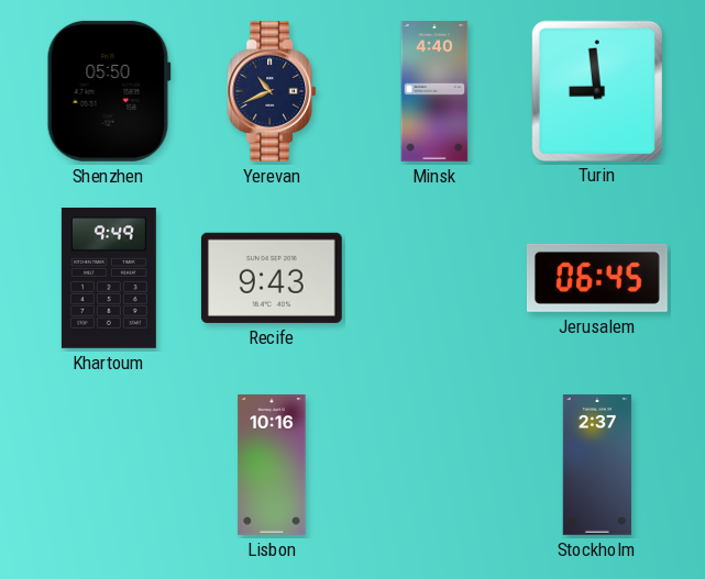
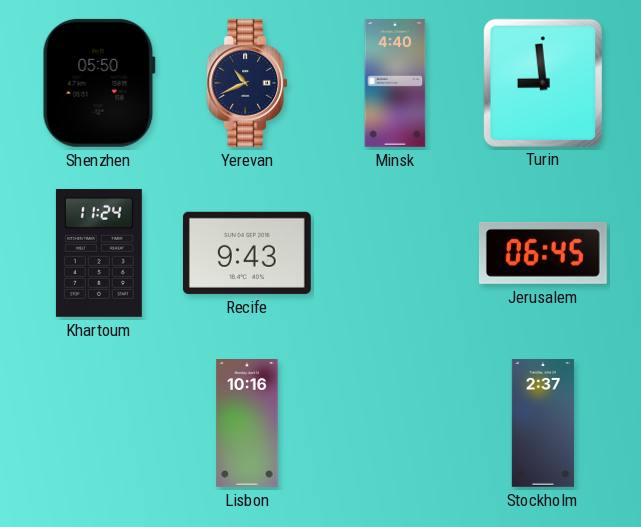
Khartoum: 9:49 -> 11:24 (99, 253)
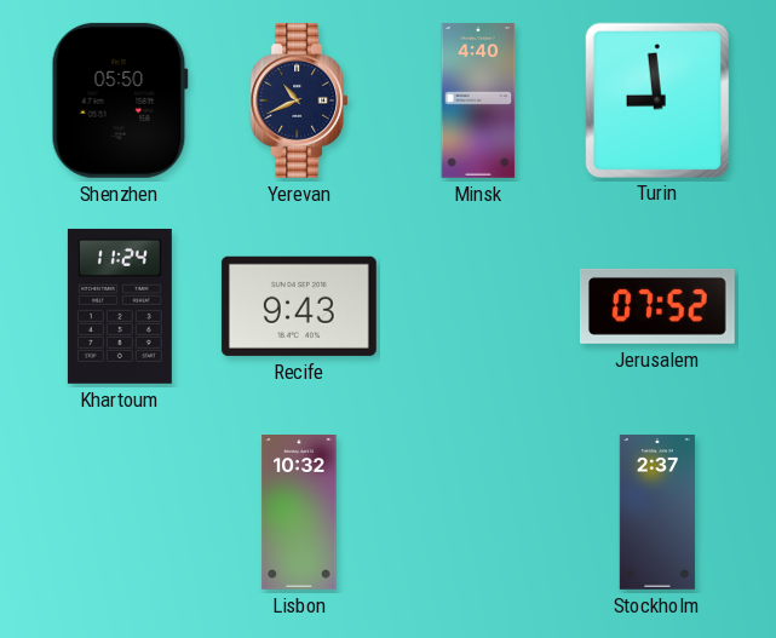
Jerusalem: 06:45 -> 07:52 (657, 306)
Lisbon: 10:16 -> 10:32 (299, 513)
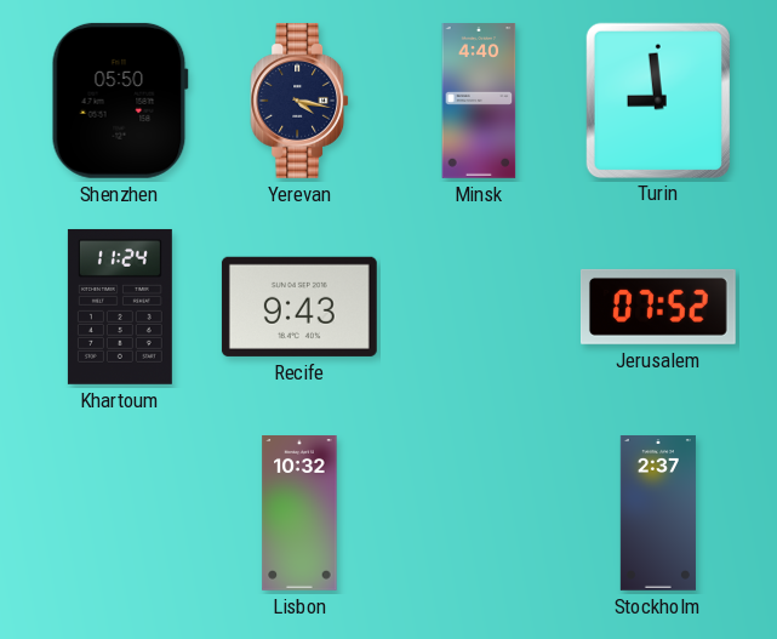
Yerevan: 10:41 -> 4:17 (299, 101)
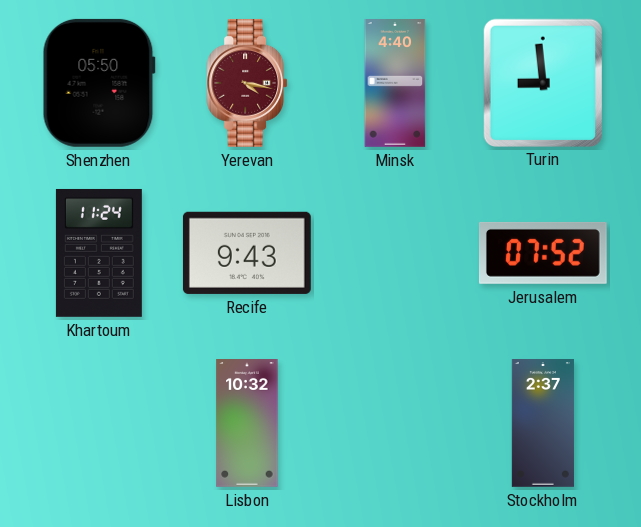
Yerevan dial: navy -> burgundy (247, 83)
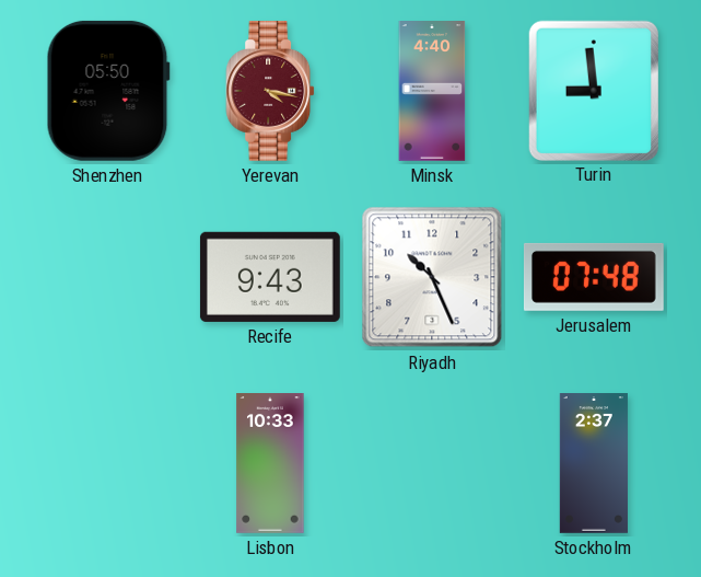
Khartoum: 11:24 -> none (99, 253)
Riyadh: none -> 10:26 (432, 277)
Jerusalem: 07:52 -> 07:48 (594, 277)
Lisbon: 10:32 -> 10:33 (270, 464)
